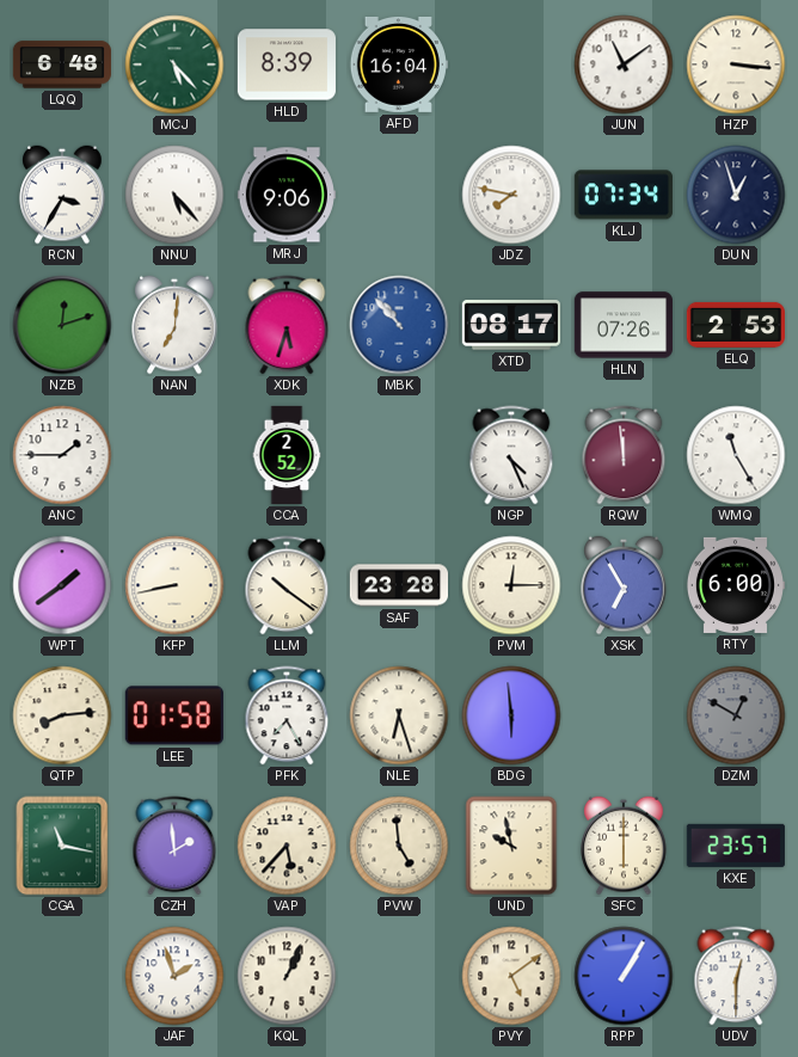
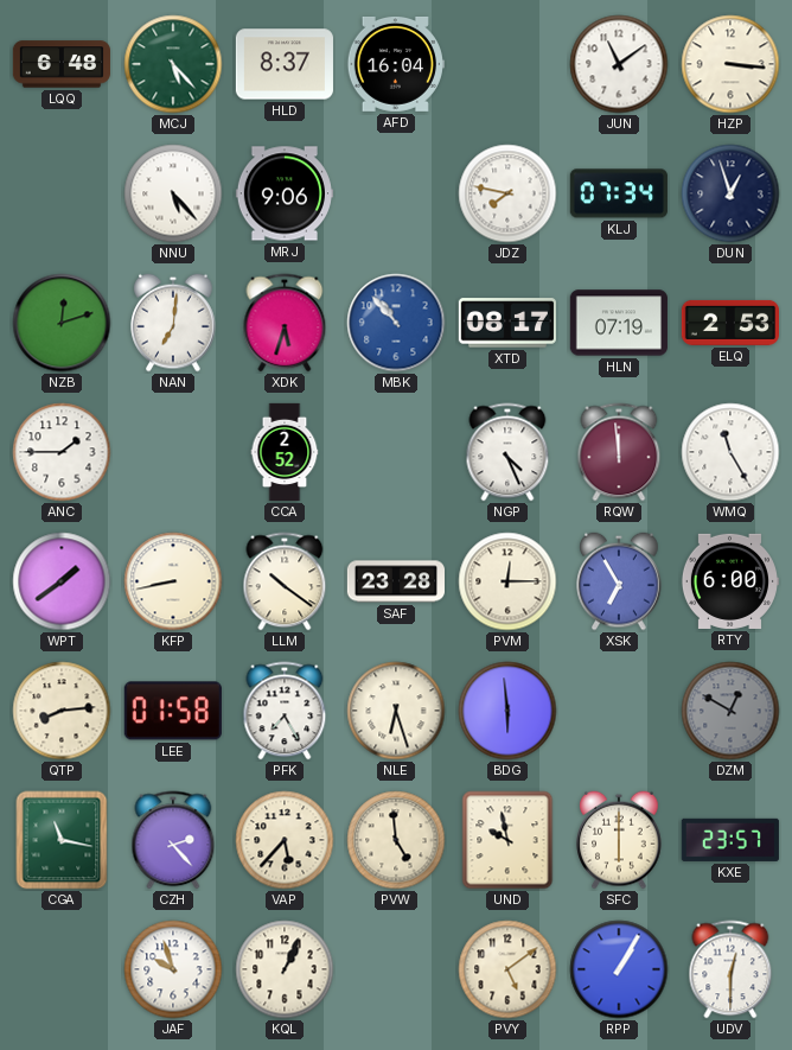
HLD: 8:39 -> 8:37 (285, 64)
RCN: 3:35 -> none (62, 195)
HLN: 07:26 -> 07:19 (619, 323)
CZH: 1:59 -> 2:23 (173, 840)
JAF: 1:57 -> 9:57 (173, 969)
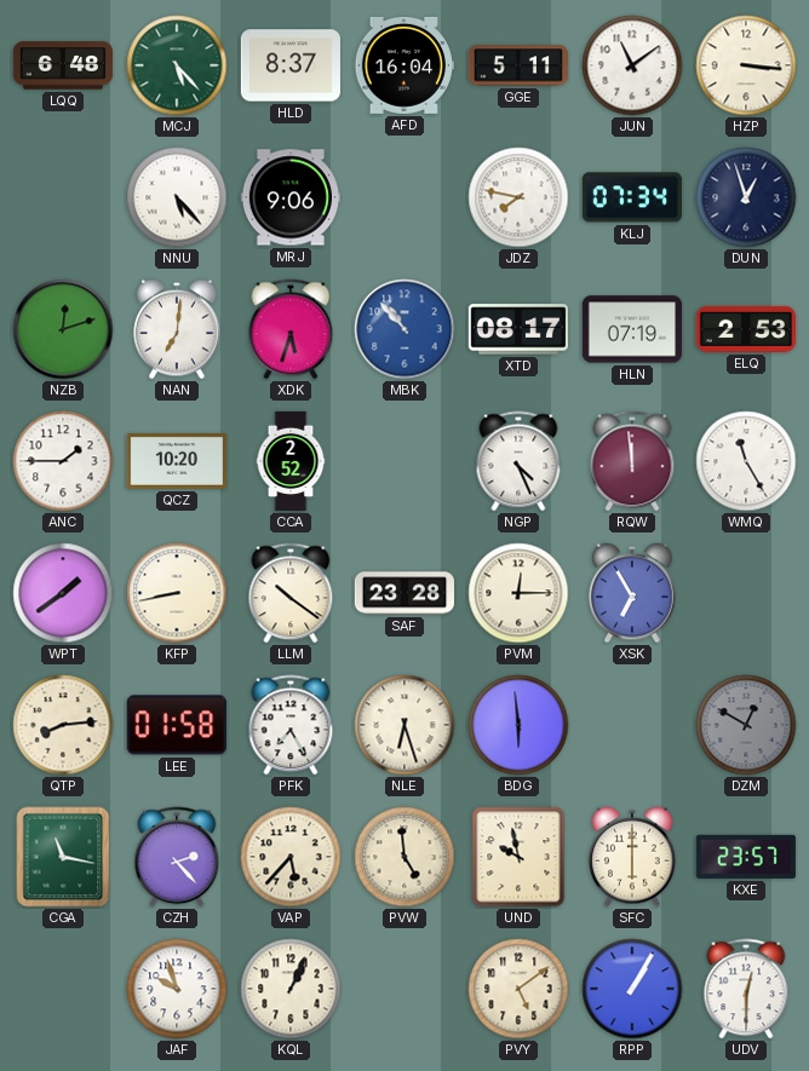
GGE: none -> 5:11 (518, 65)
QCZ: none -> 10:20 (177, 461)
RTY: 6:00 -> none (729, 581)
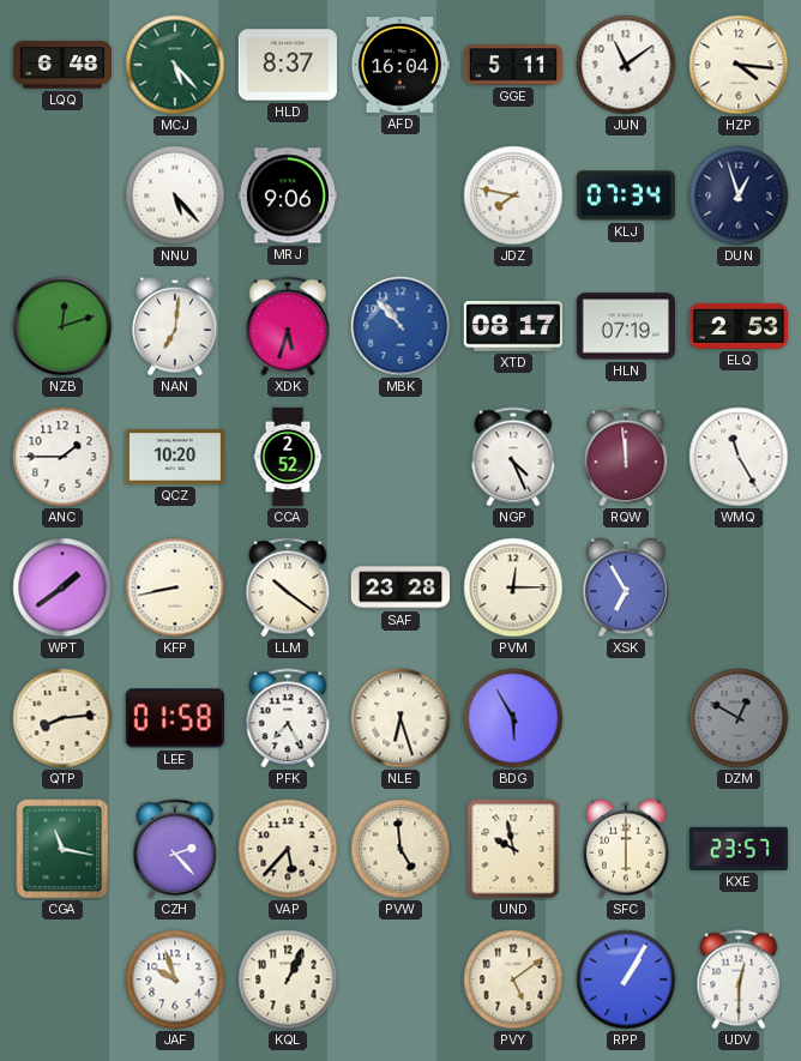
HZP: 3:16 -> 4:16 (739, 65)
BDG: 5:59 -> 5:55 (513, 718)
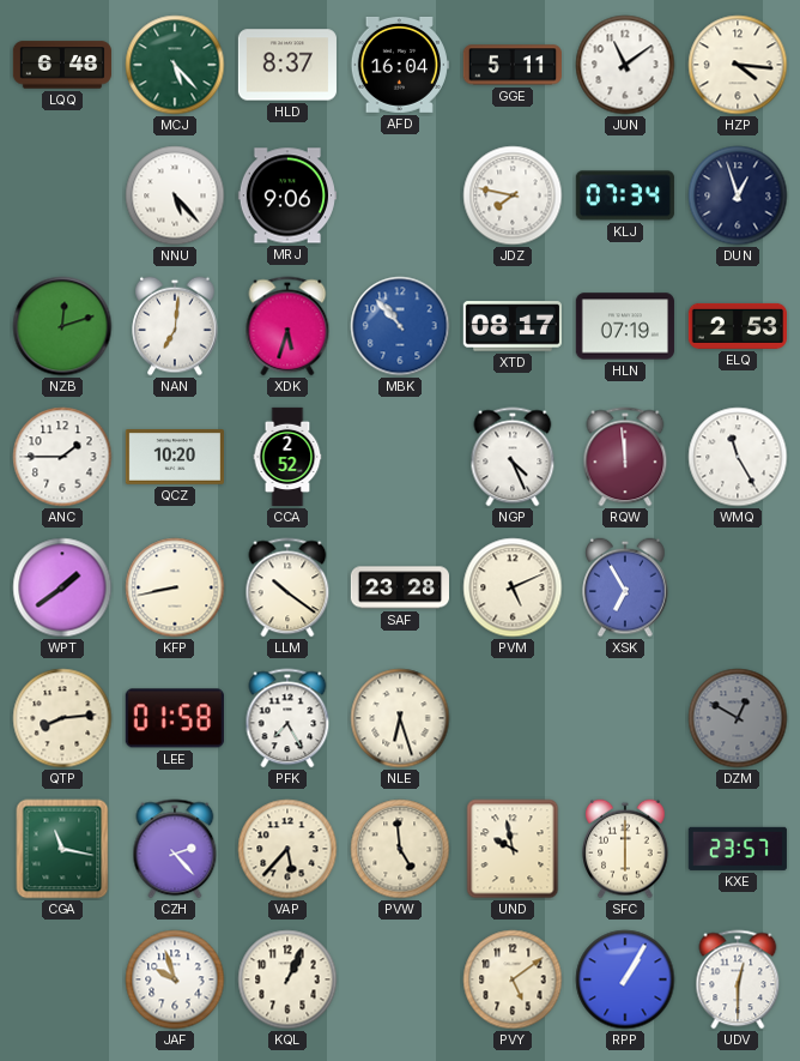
PVM: 12:15 -> 5:11 (513, 587)
BDG: 5:55 -> none (513, 718)
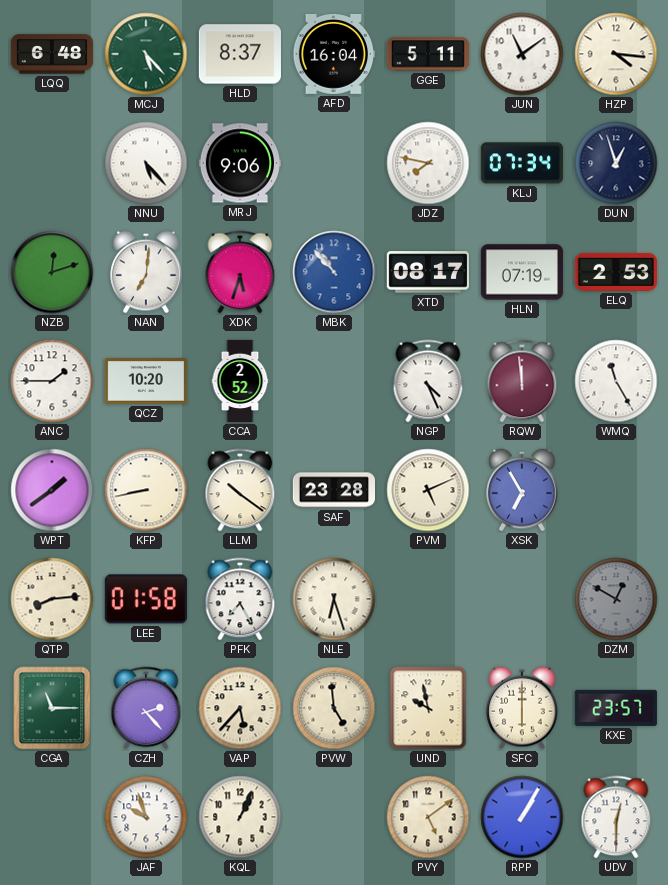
CGA: 11:17 -> 11:15 (52, 708)
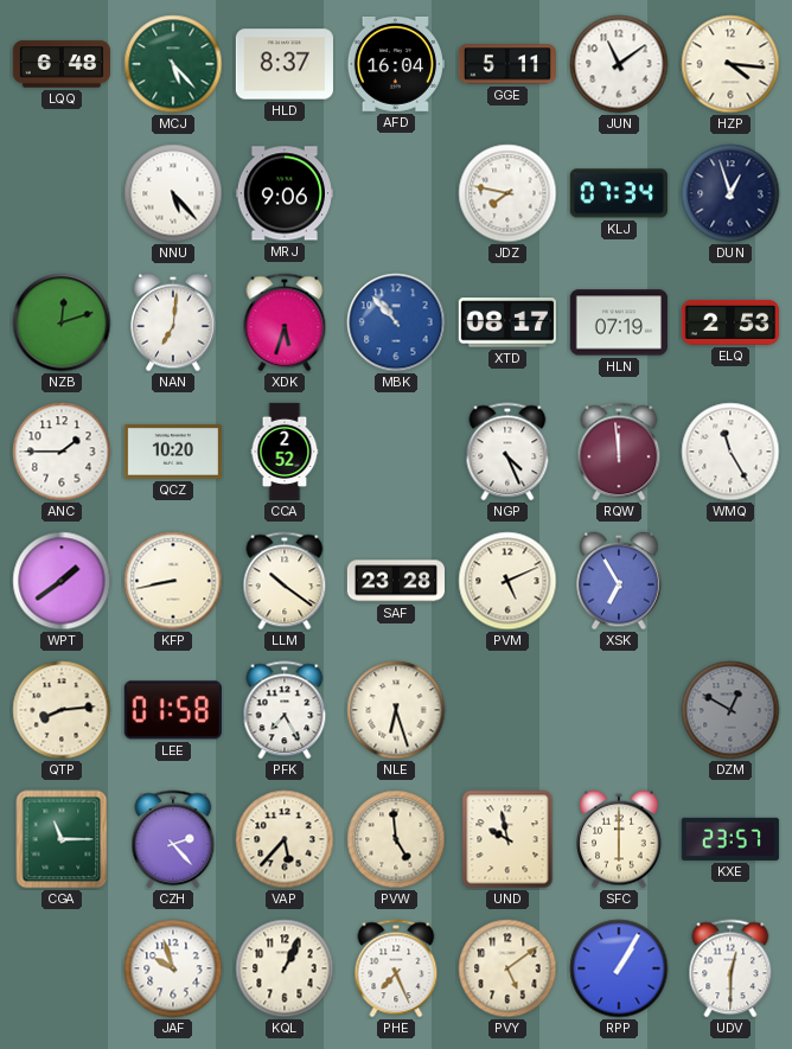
PHE: none -> 7:26 (396, 968)
